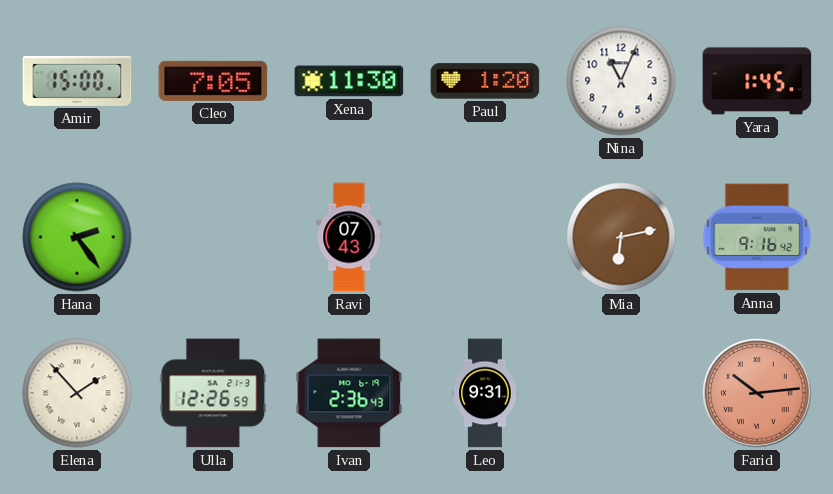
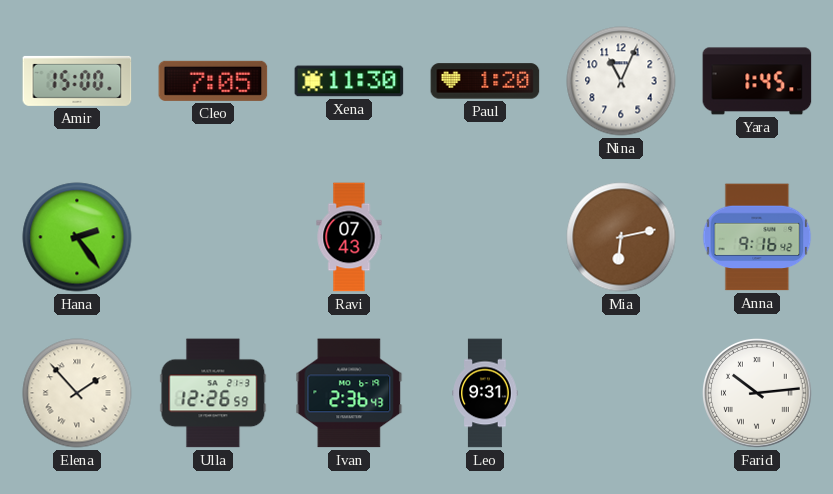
Farid dial: salmon -> white (757, 393)
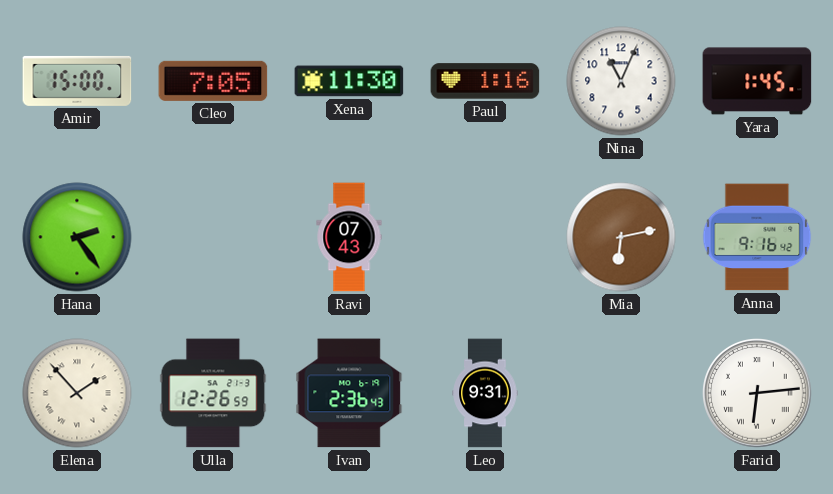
Paul: 1:20 -> 1:16 (485, 81)
Farid: 10:14 -> 6:14 (757, 393)
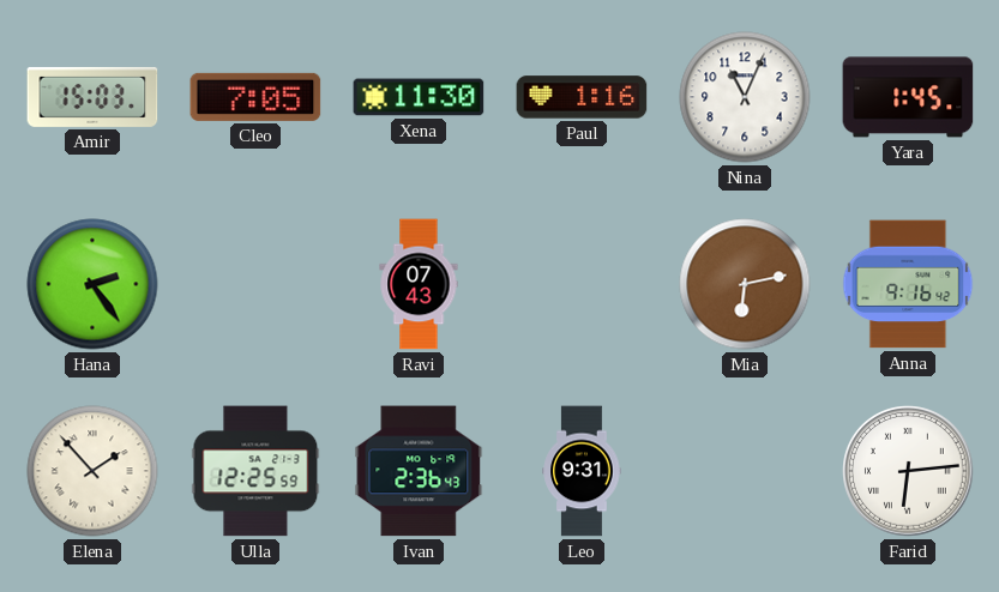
Amir: 15:00 -> 15:03 (92, 97)
Ulla: 12:26 -> 12:25 (255, 471)
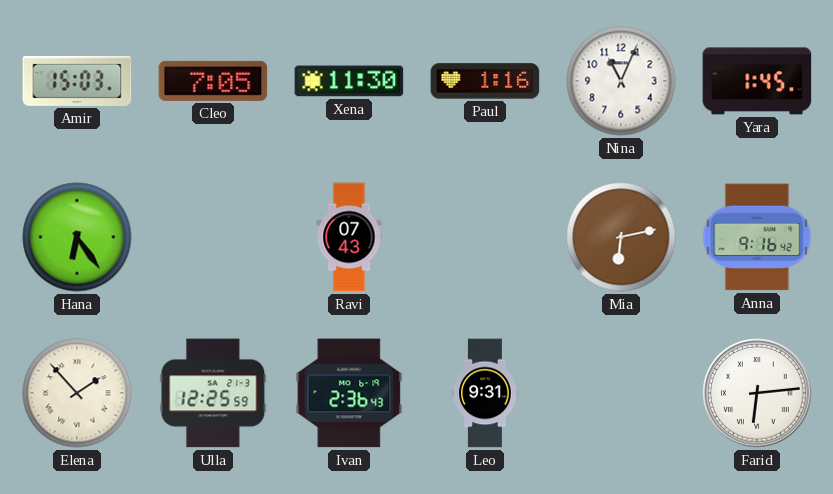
Hana: 2:24 -> 6:24 (77, 237)
